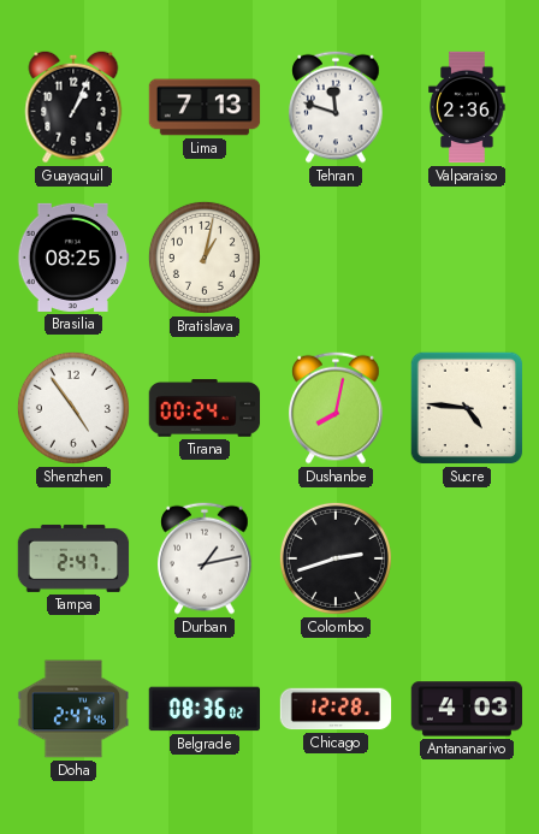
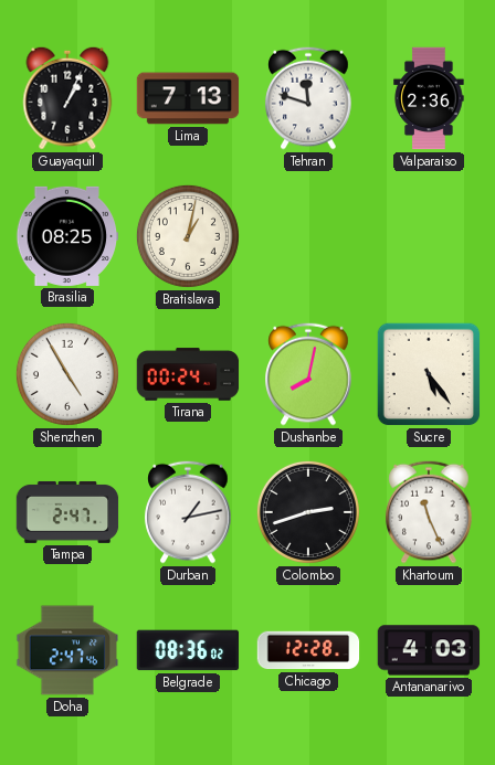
Shenzhen: 4:54 -> 4:55 (67, 374)
Sucre: 4:46 -> 5:24 (429, 374)
Khartoum: none -> 11:26 (429, 512)
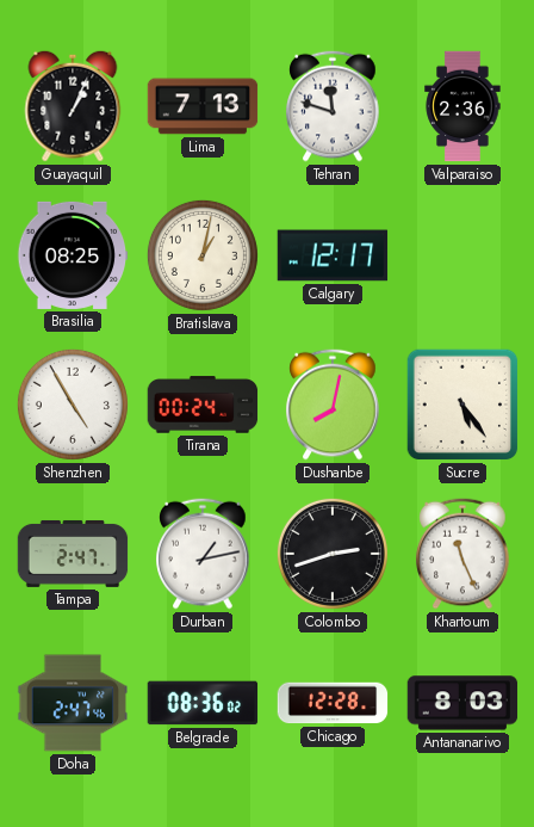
Calgary: none -> 12:17 (333, 255)
Antananarivo: 4:03 -> 8:03 (462, 703)
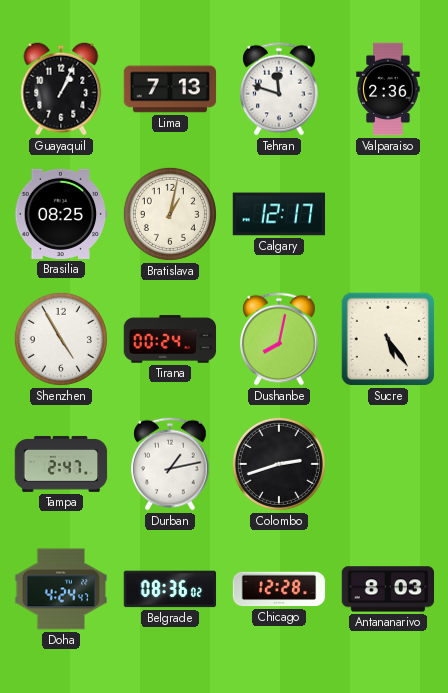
Khartoum: 11:26 -> none (462, 554)
Doha: 2:47 -> 4:24 (61, 589)
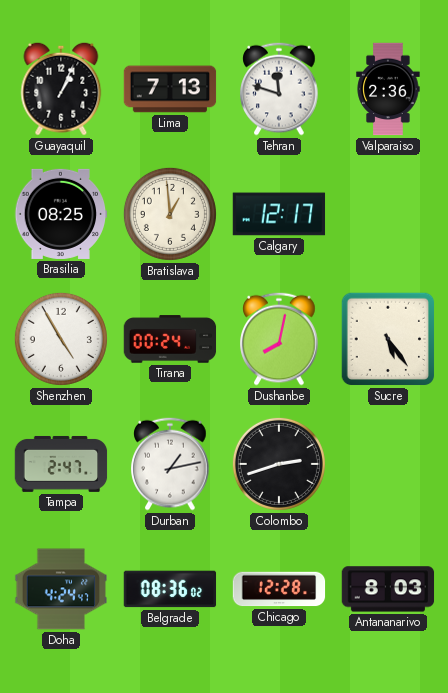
Bratislava: 1:02 -> 12:59 (170, 214)
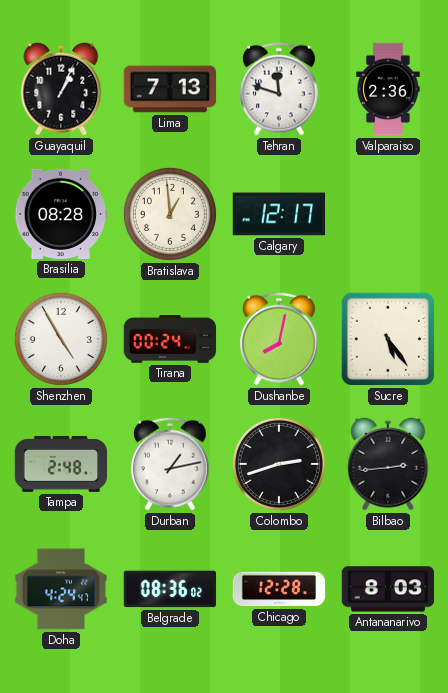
Brasilia: 08:25 -> 08:28 (61, 214)
Tampa: 2:47 -> 2:48 (61, 464)
Bilbao: none -> 2:44 (388, 464)
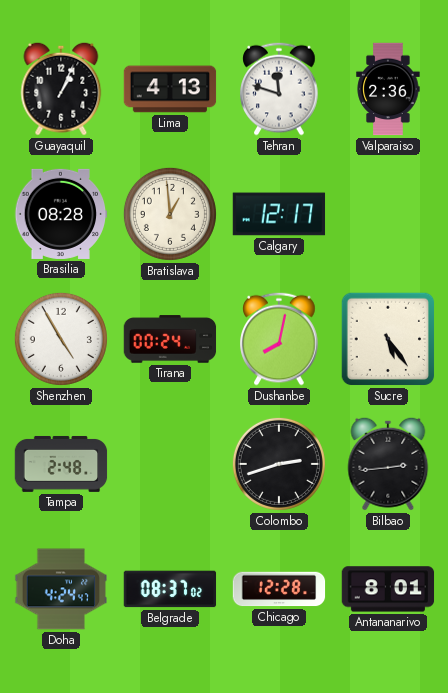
Lima: 7:13 -> 4:13 (170, 89)
Durban: 1:13 -> none (170, 464)
Belgrade: 08:36 -> 08:37 (170, 589)
Antananarivo: 8:03 -> 8:01 (388, 589)
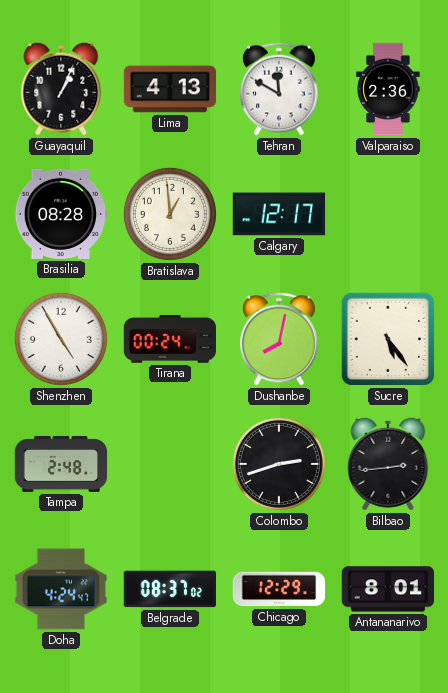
Tehran: 11:48 -> 11:50 (279, 89)
Chicago: 12:28 -> 12:29 (279, 589)
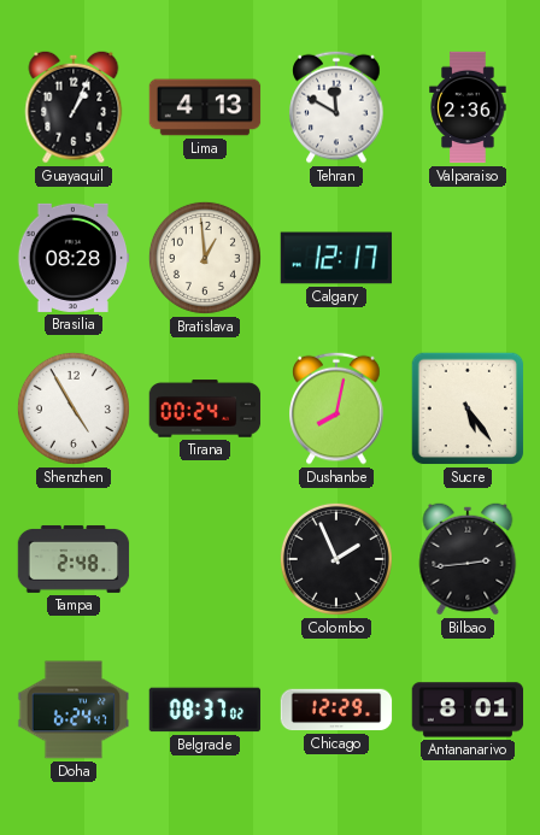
Colombo: 2:42 -> 1:56 (336, 559)
Doha: 4:24 -> 6:24 (74, 710)
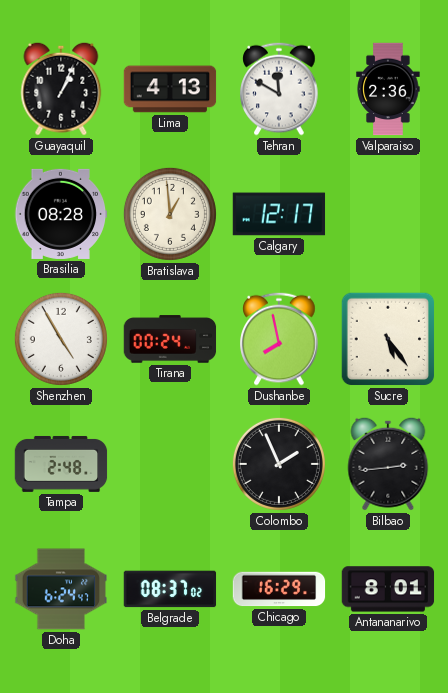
Dushanbe: 8:02 -> 7:58 (279, 339)
Chicago: 12:29 -> 16:29 (279, 589)
